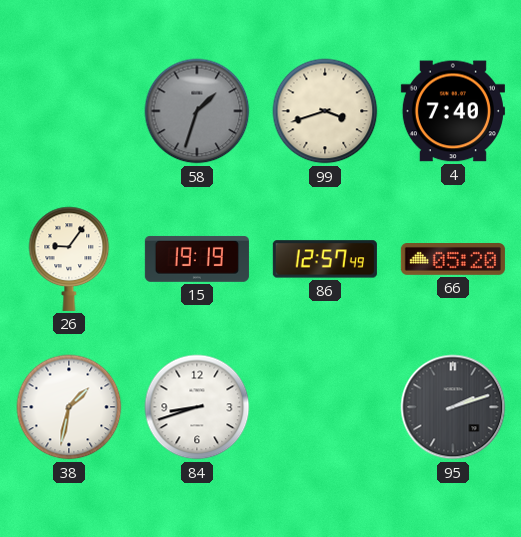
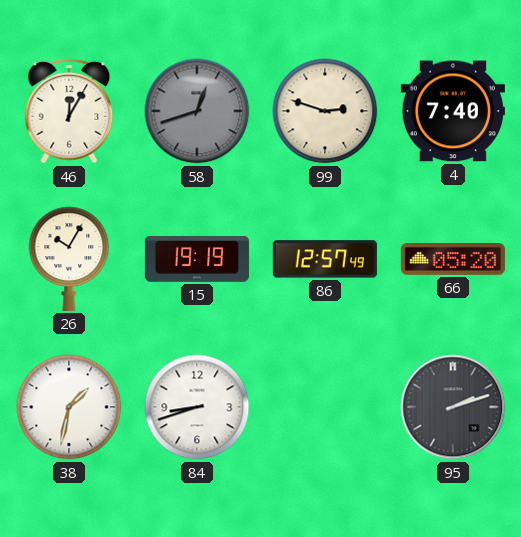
46: none -> 12:05 (69, 111)
58: 1:33 -> 12:42 (197, 111)
99: 3:42 -> 2:48 (325, 111)
26: 9:06 -> 10:05 (69, 259)
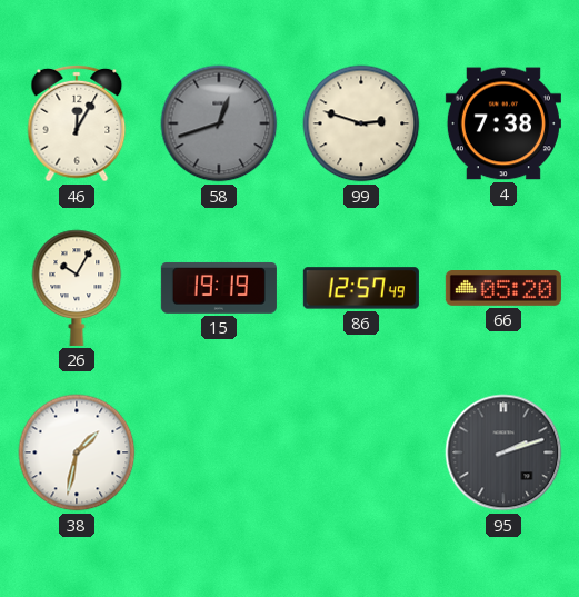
4: 7:40 -> 7:38 (503, 123)
84: 8:42 -> none (197, 407)
